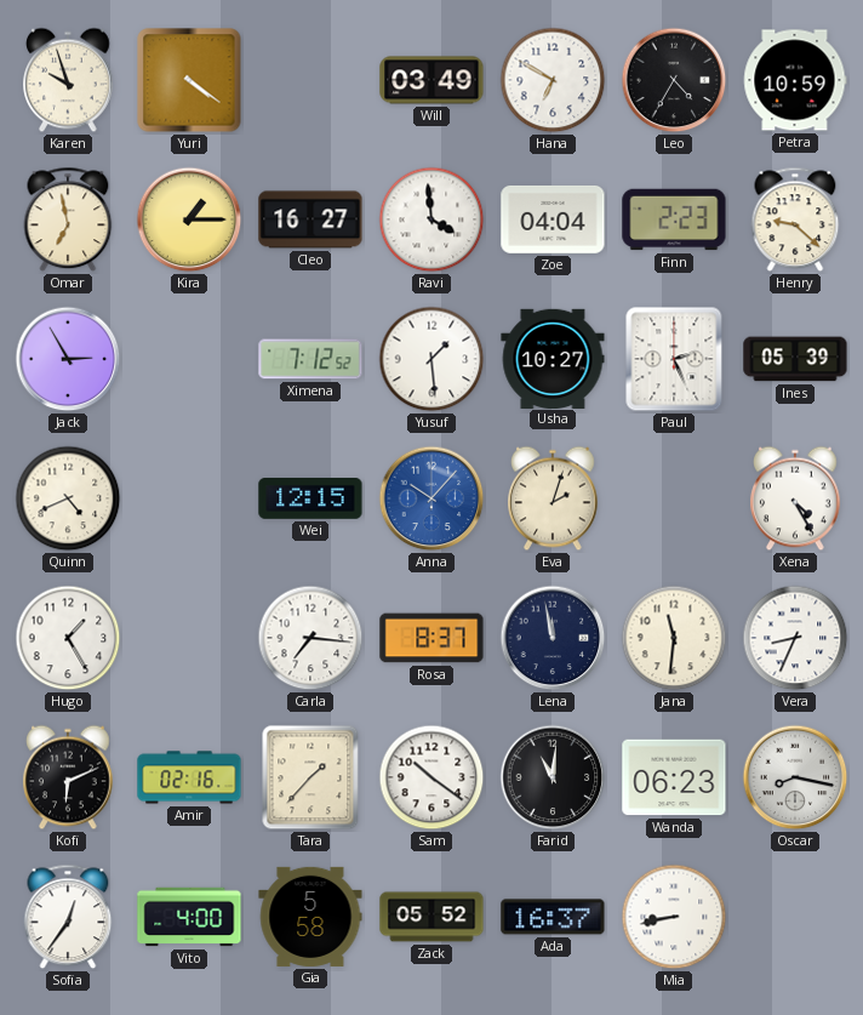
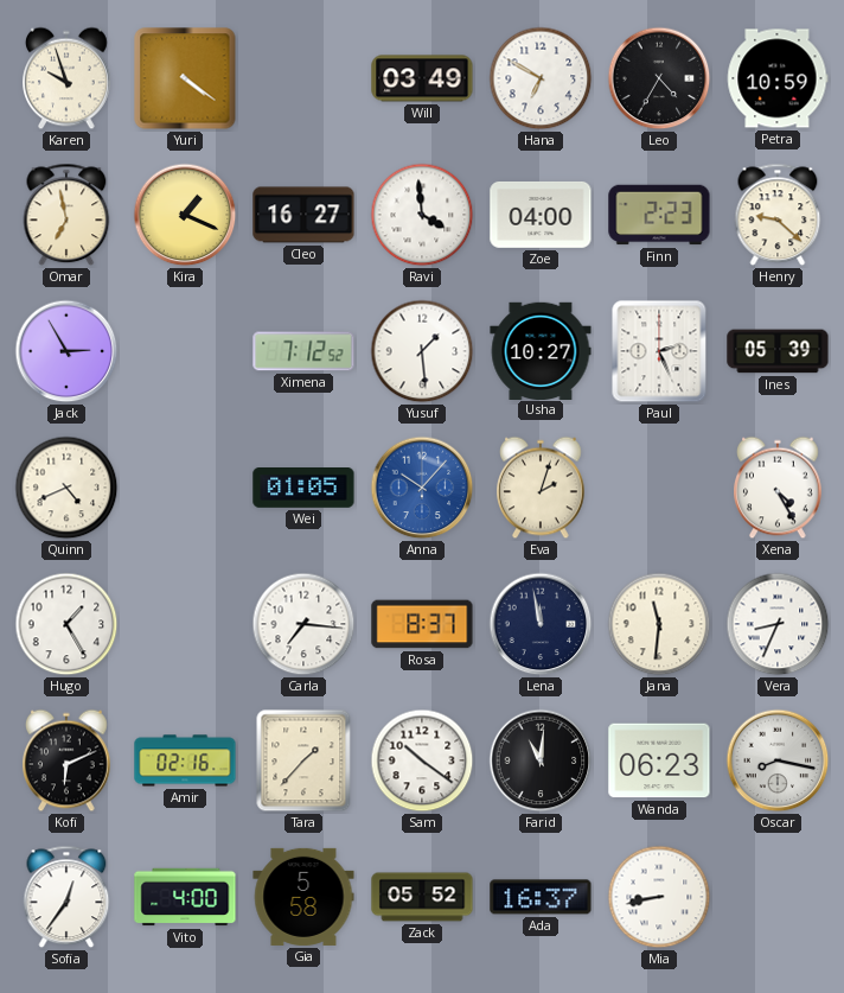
Kira: 1:15 -> 1:19 (185, 215)
Zoe: 04:04 -> 04:00 (541, 215)
Wei: 12:15 -> 01:05 (303, 489)
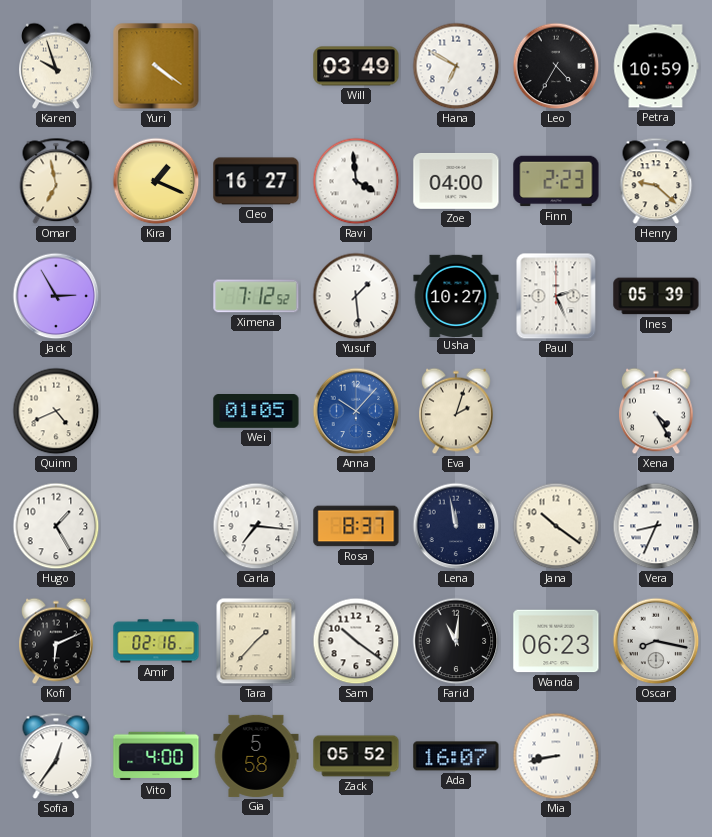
Jana: 11:31 -> 10:21 (556, 526)
Ada: 16:37 -> 16:07 (456, 756)
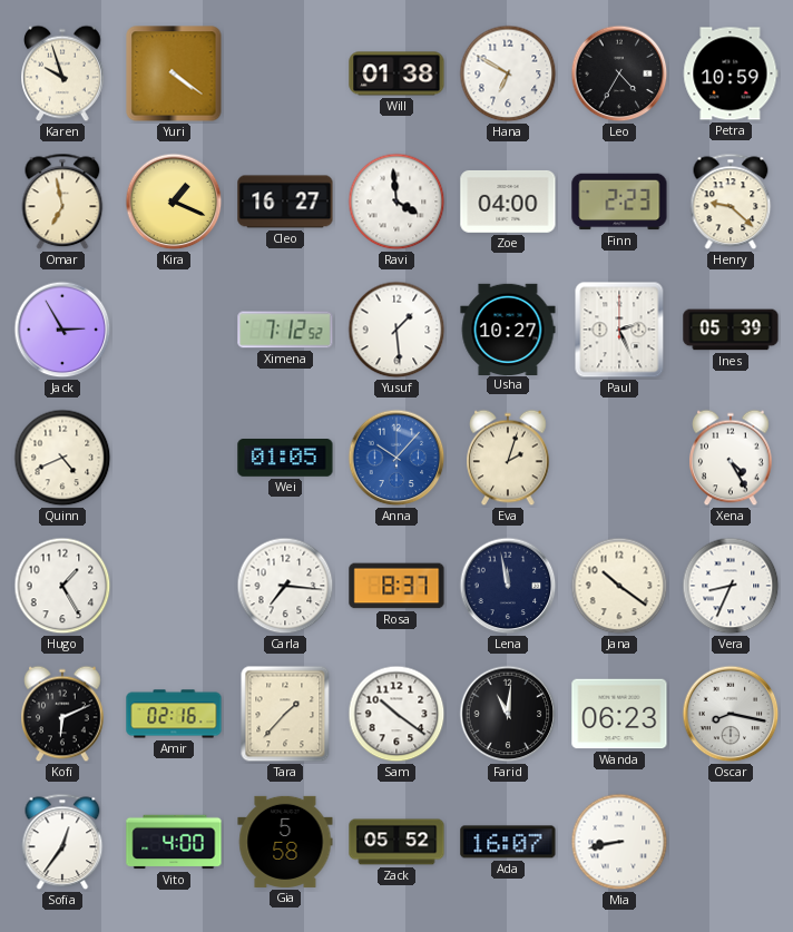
Will: 03:49 -> 01:38 (396, 73)
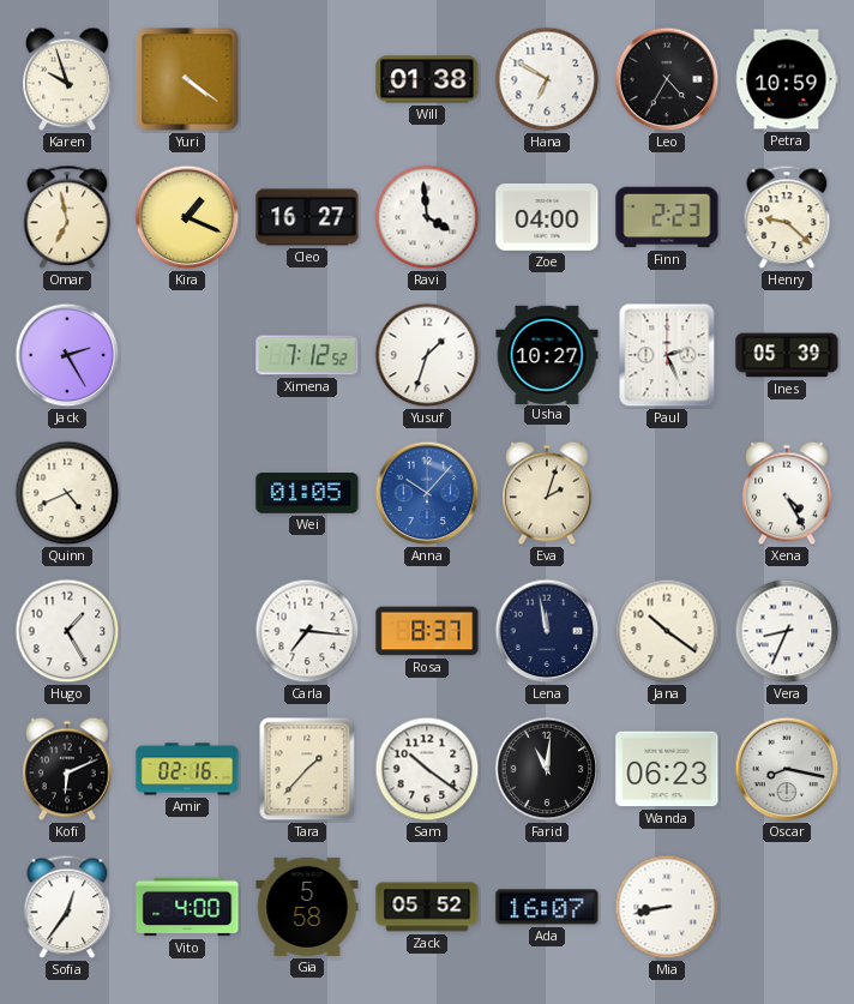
Jack: 2:55 -> 2:25 (67, 355)
Yusuf: 1:29 -> 1:33 (427, 355)
